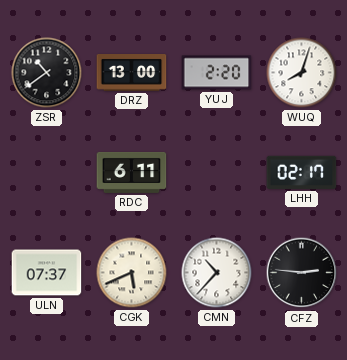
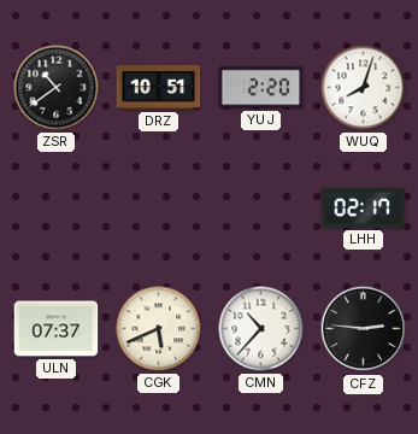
DRZ: 13:00 -> 10:51 (159, 88)
RDC: 6:11 -> none (132, 172)
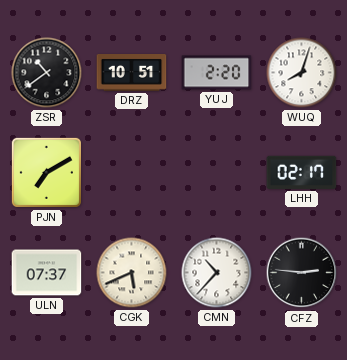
PJN: none -> 7:10 (46, 172)
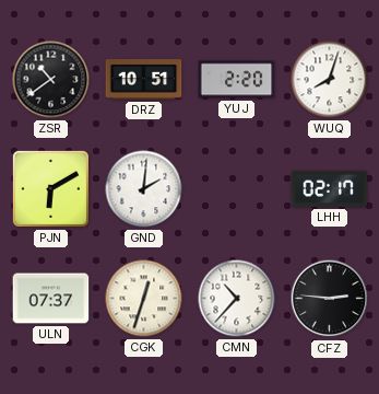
PJN: 7:10 -> 6:10 (50, 188)
GND: none -> 2:01 (144, 189)
CGK: 5:41 -> 12:33 (144, 299)
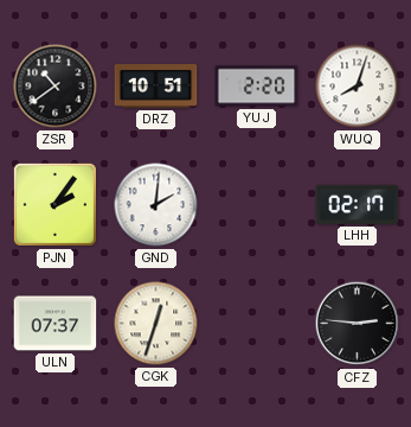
PJN: 6:10 -> 2:06 (54, 204)
CMN: 10:37 -> none (237, 299)
